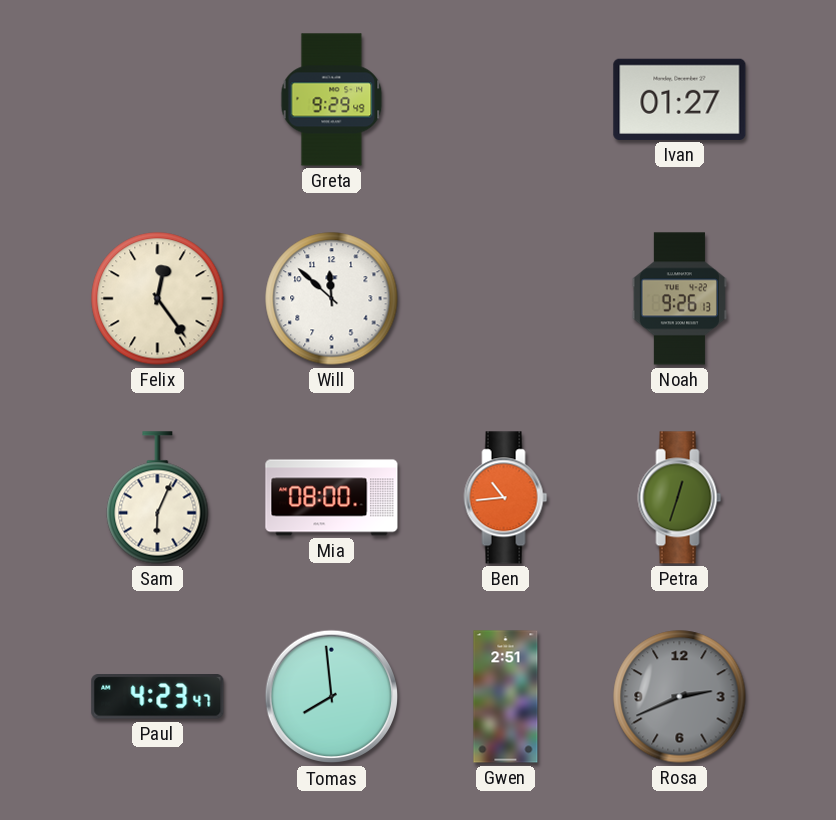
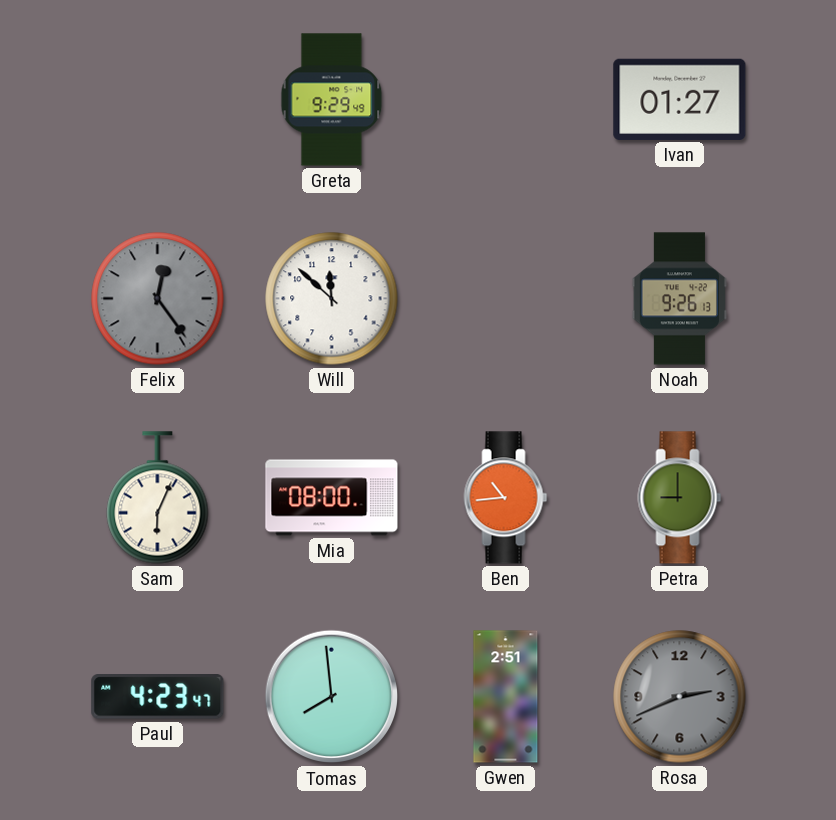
Felix dial: cream -> grey (158, 299)
Petra: 12:33 -> 9:00 (680, 498)
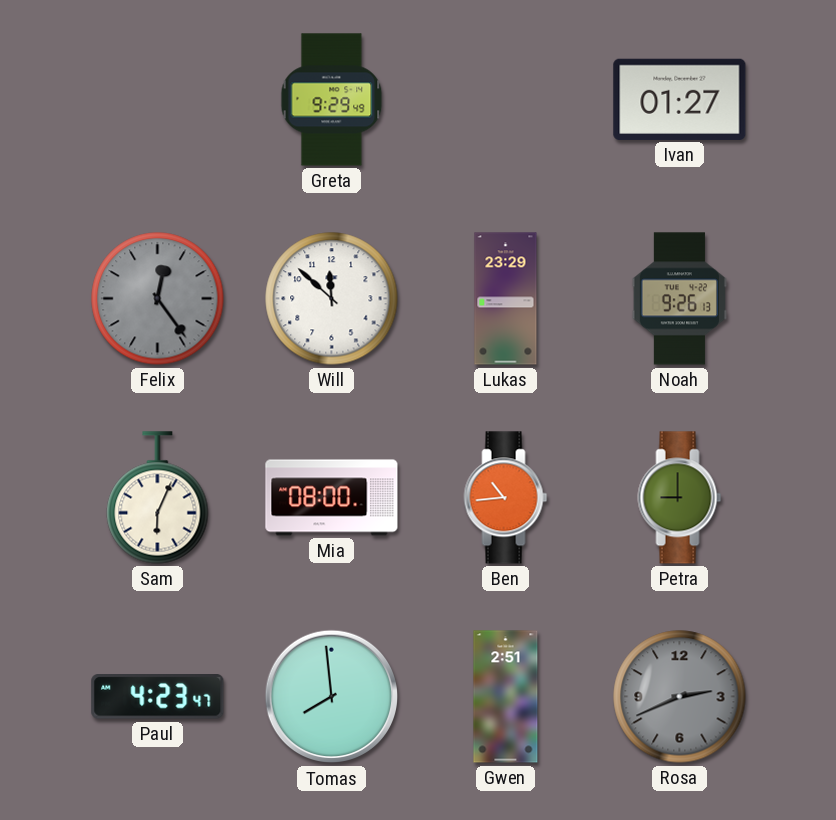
Lukas: none -> 23:29 (506, 299)
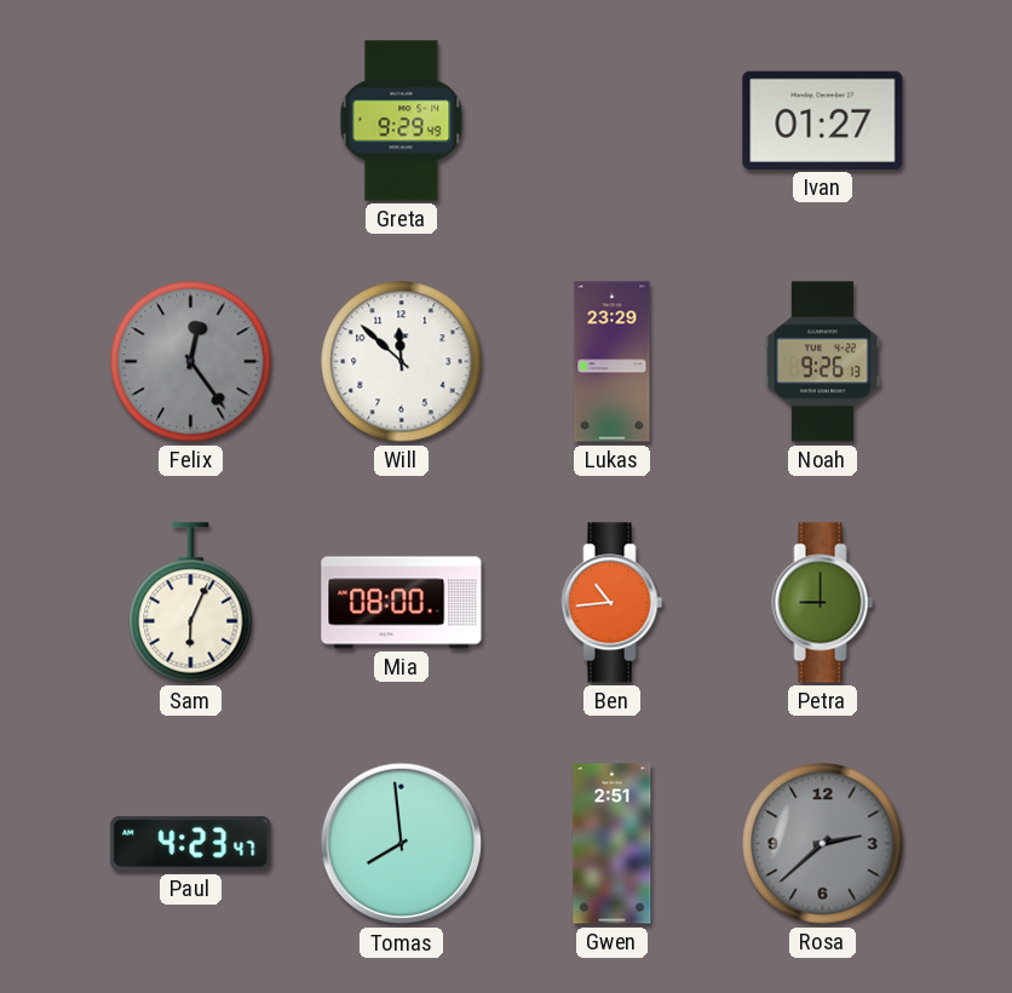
Rosa: 2:41 -> 2:38 (823, 844)
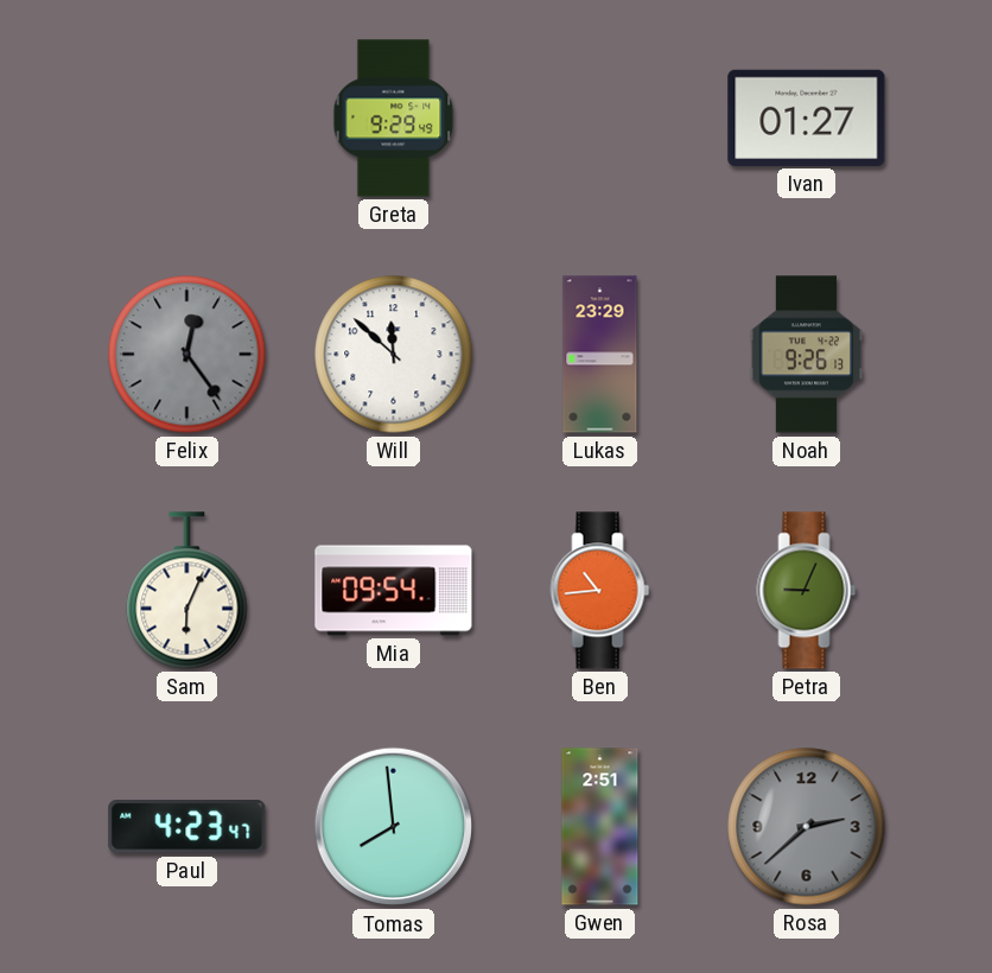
Mia: 08:00 -> 09:54 (394, 591)
Petra: 9:00 -> 9:04 (807, 591)
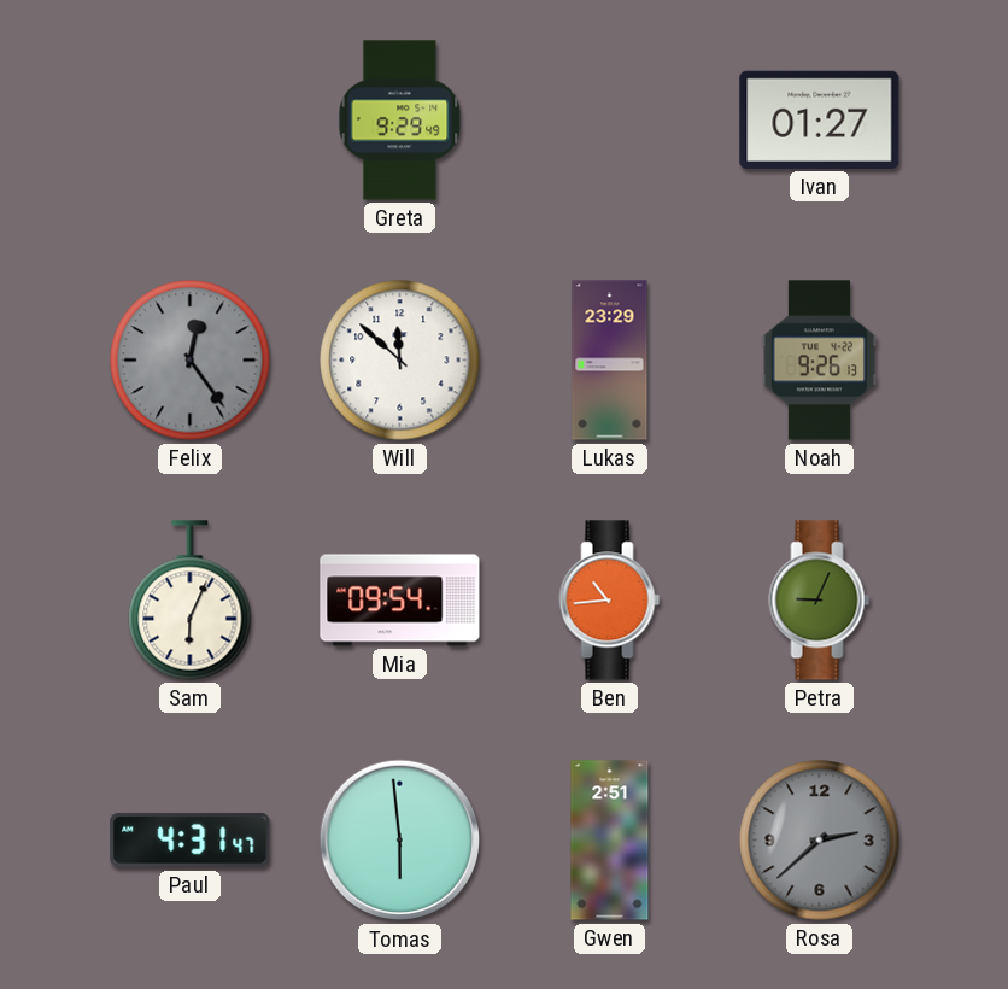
Paul: 4:23 -> 4:31 (191, 841)
Tomas: 7:59 -> 5:59 (400, 841)
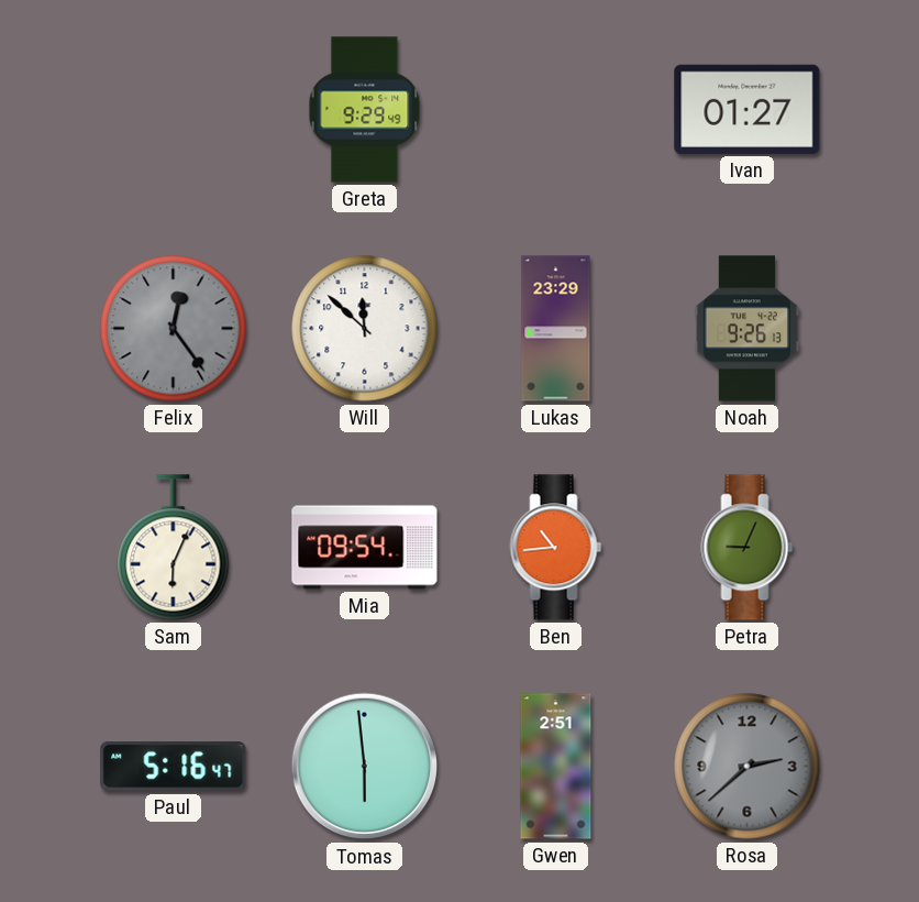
Paul: 4:31 -> 5:16 (174, 767)
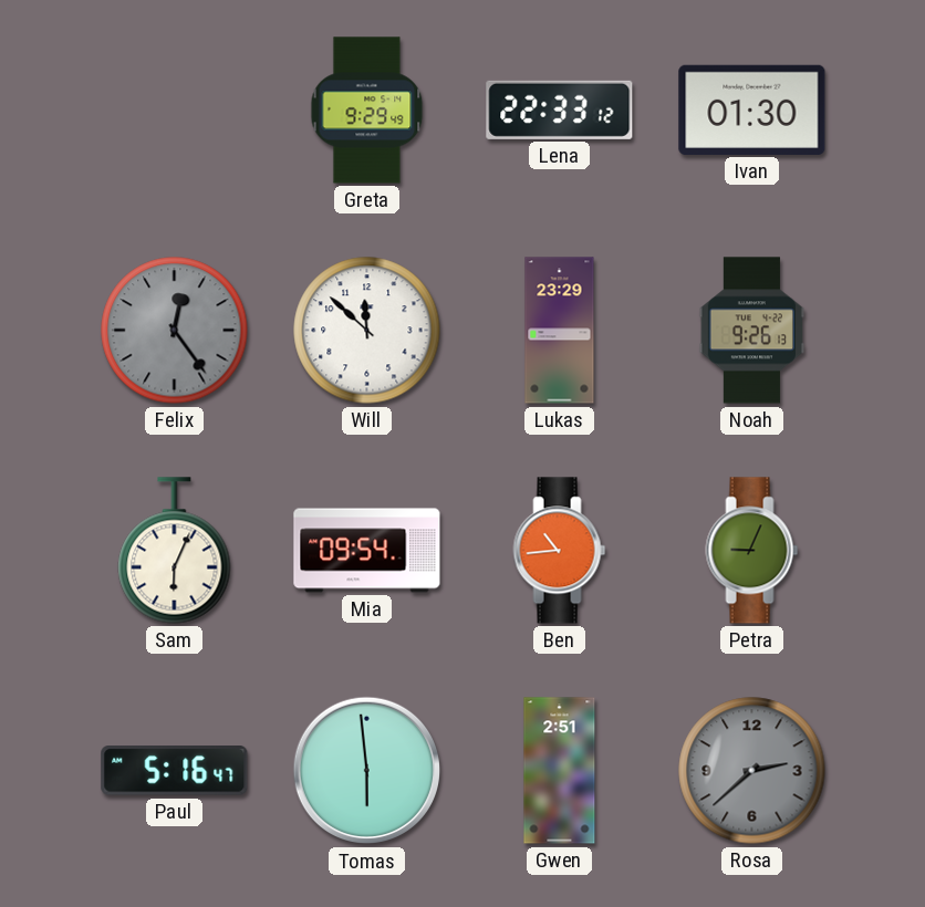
Lena: none -> 22:33 (560, 110)
Ivan: 01:27 -> 01:30 (752, 110)
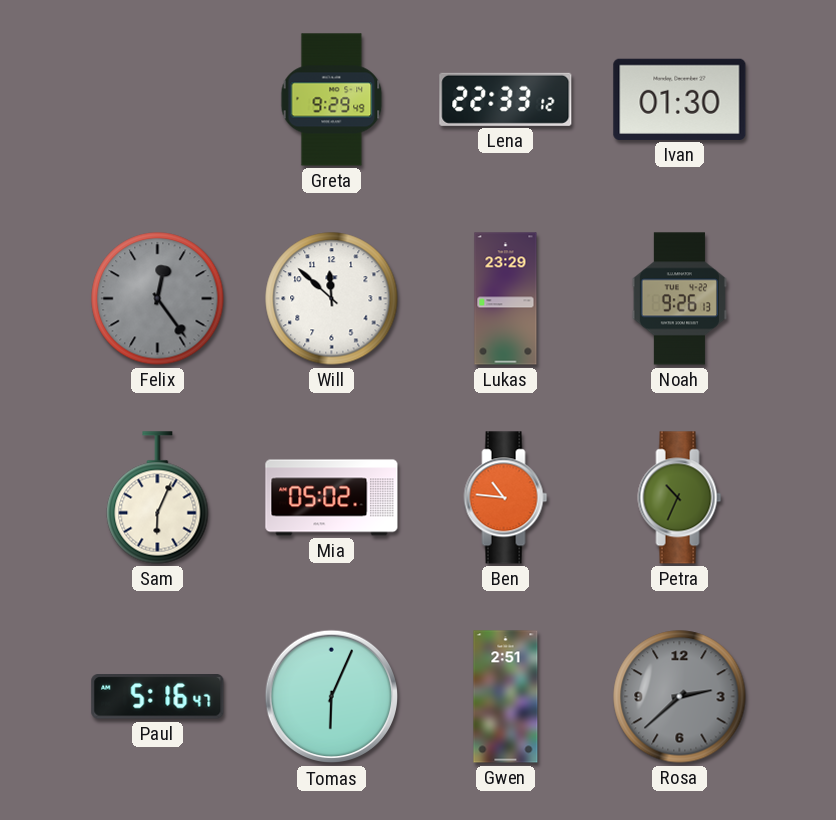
Mia: 09:54 -> 05:02 (332, 498)
Ben: 10:44 -> 10:46 (506, 498)
Petra: 9:04 -> 10:34 (680, 498)
Tomas: 5:59 -> 6:04 (332, 697)
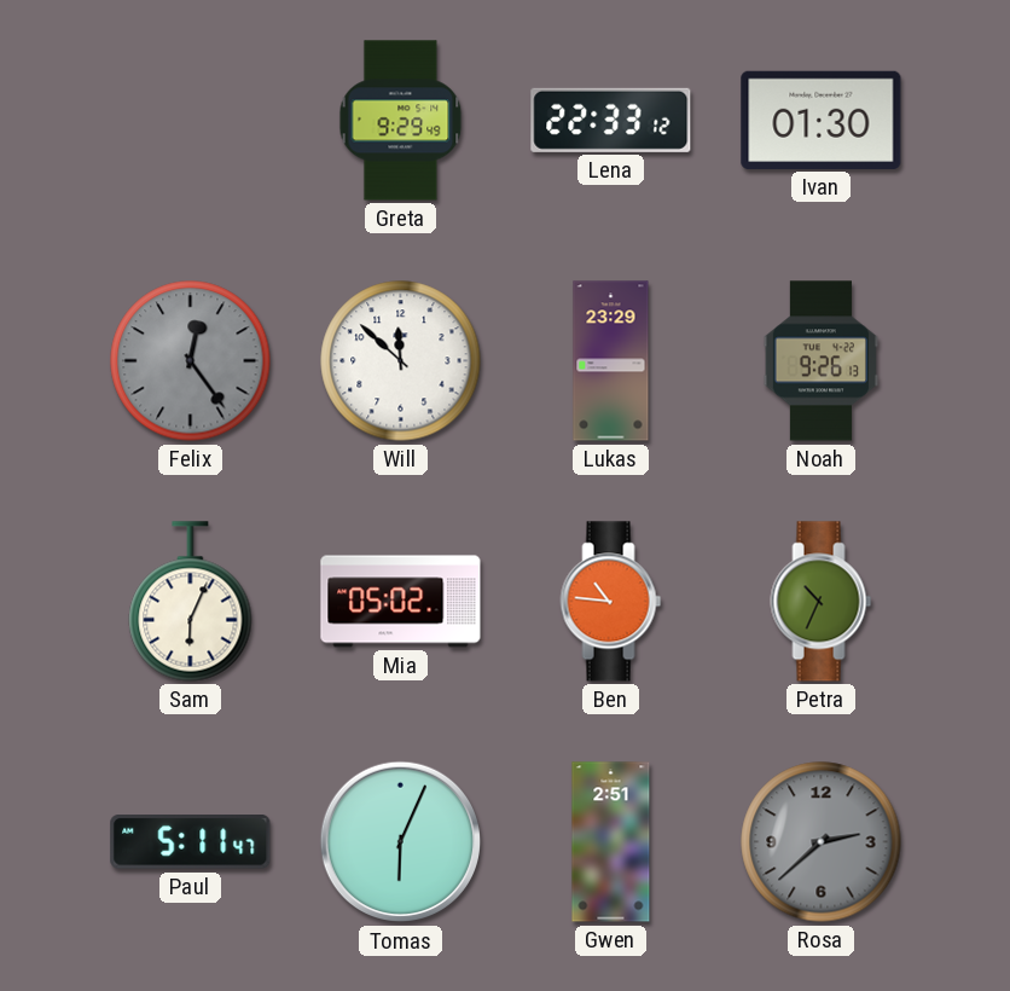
Paul: 5:16 -> 5:11 (191, 842)
